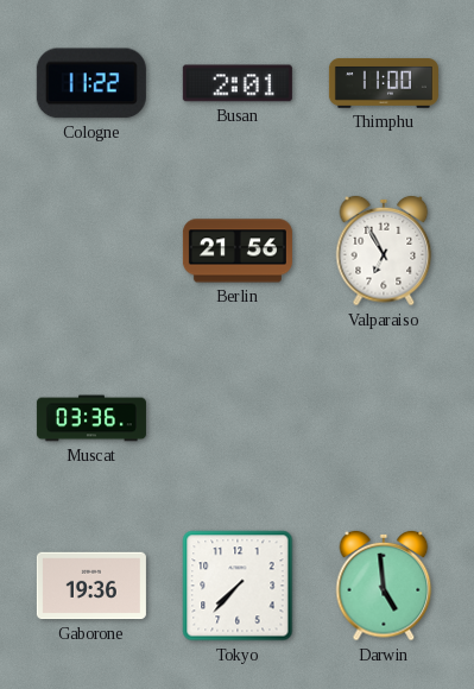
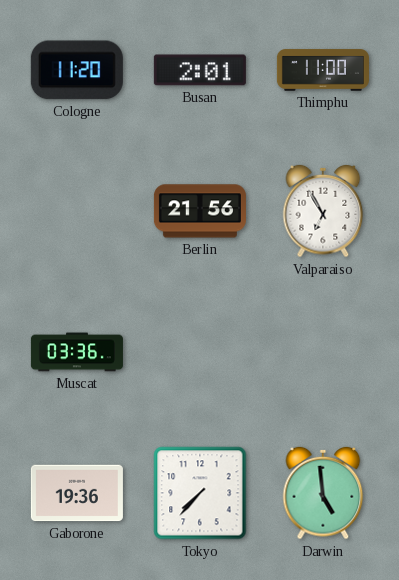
Cologne: 11:22 -> 11:20 (77, 70)
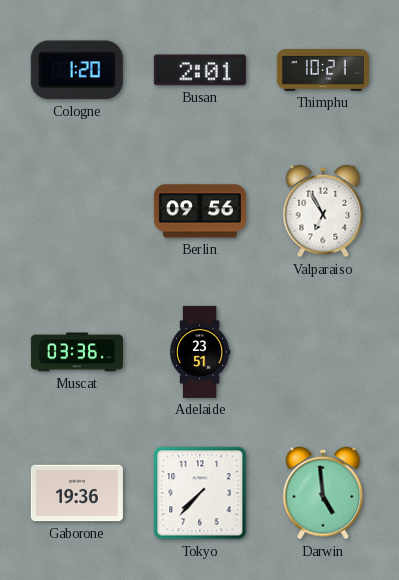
Cologne: 11:20 -> 1:20 (77, 70)
Thimphu: 11:00 -> 10:21 (323, 70)
Berlin: 21:56 -> 09:56 (200, 211)
Adelaide: none -> 23:51 (201, 352)
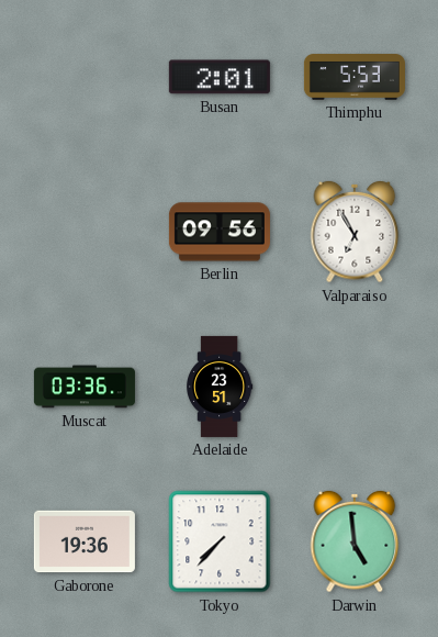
Cologne: 1:20 -> none (77, 70)
Thimphu: 10:21 -> 5:53 (355, 77)
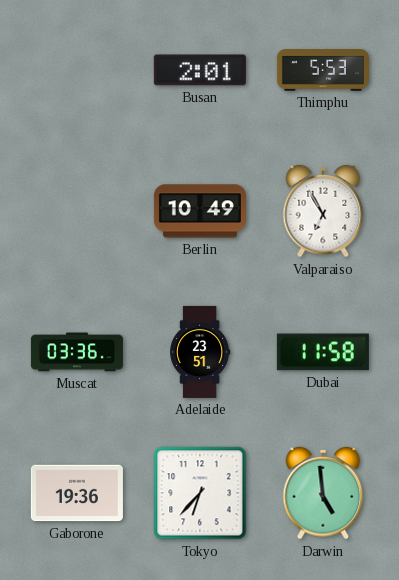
Berlin: 09:56 -> 10:49 (200, 211)
Dubai: none -> 11:58 (323, 352)
Tokyo: 7:37 -> 6:37 (200, 493)
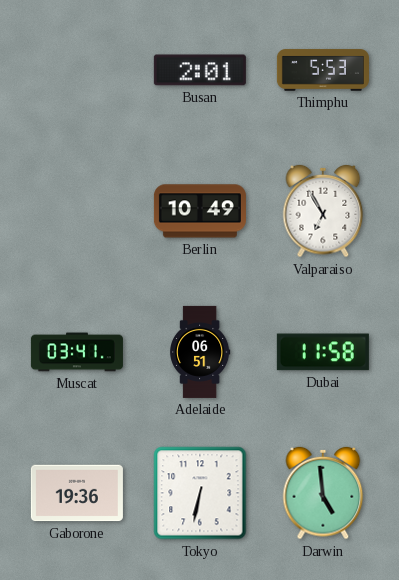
Muscat: 03:36 -> 03:41 (77, 352)
Adelaide: 23:51 -> 06:51 (201, 352)
Tokyo: 6:37 -> 6:32 (200, 493)
